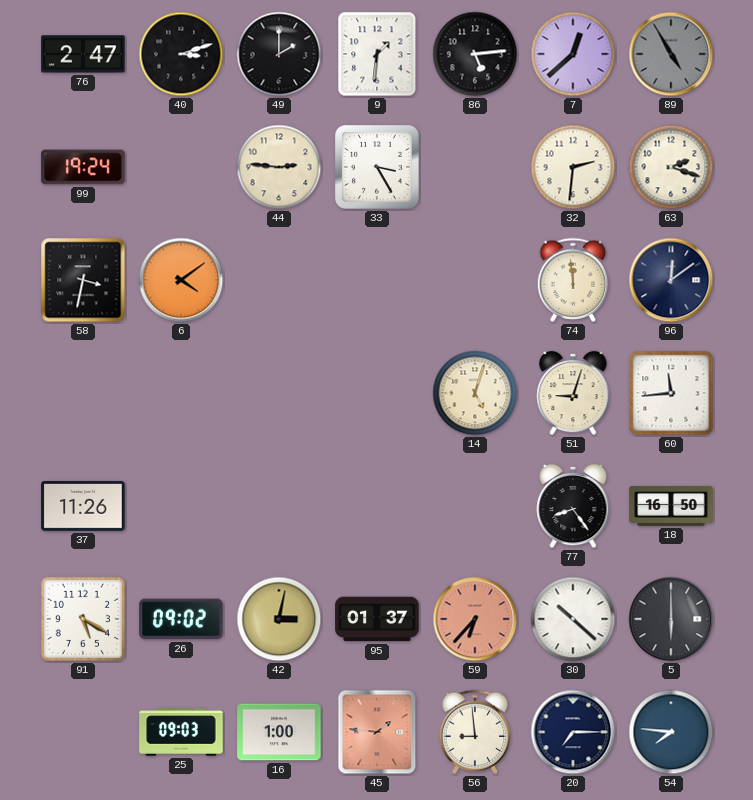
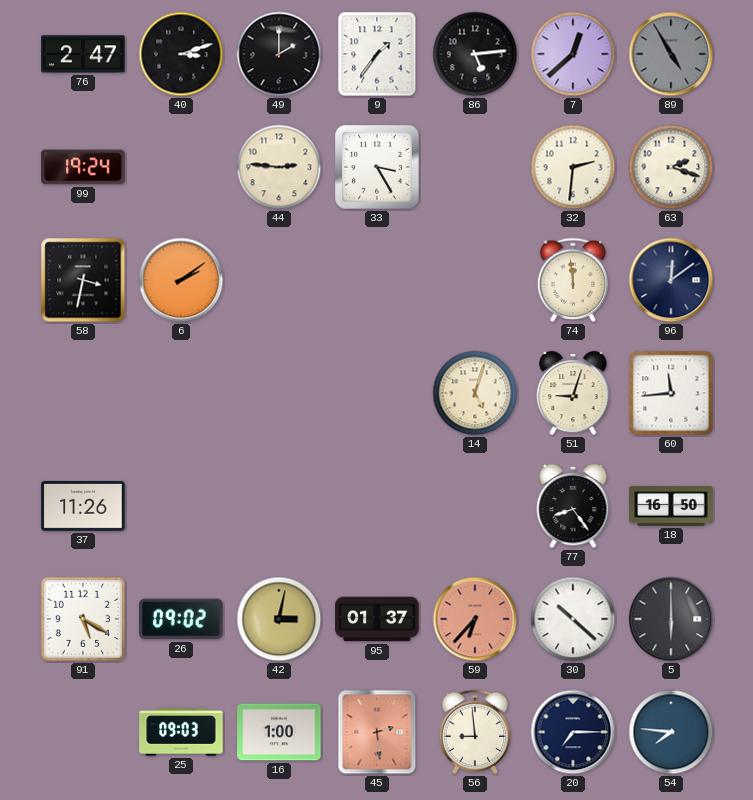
9: 1:31 -> 1:36 (377, 54)
6: 4:09 -> 2:09 (181, 280)
45: 1:46 -> 2:29 (377, 732)
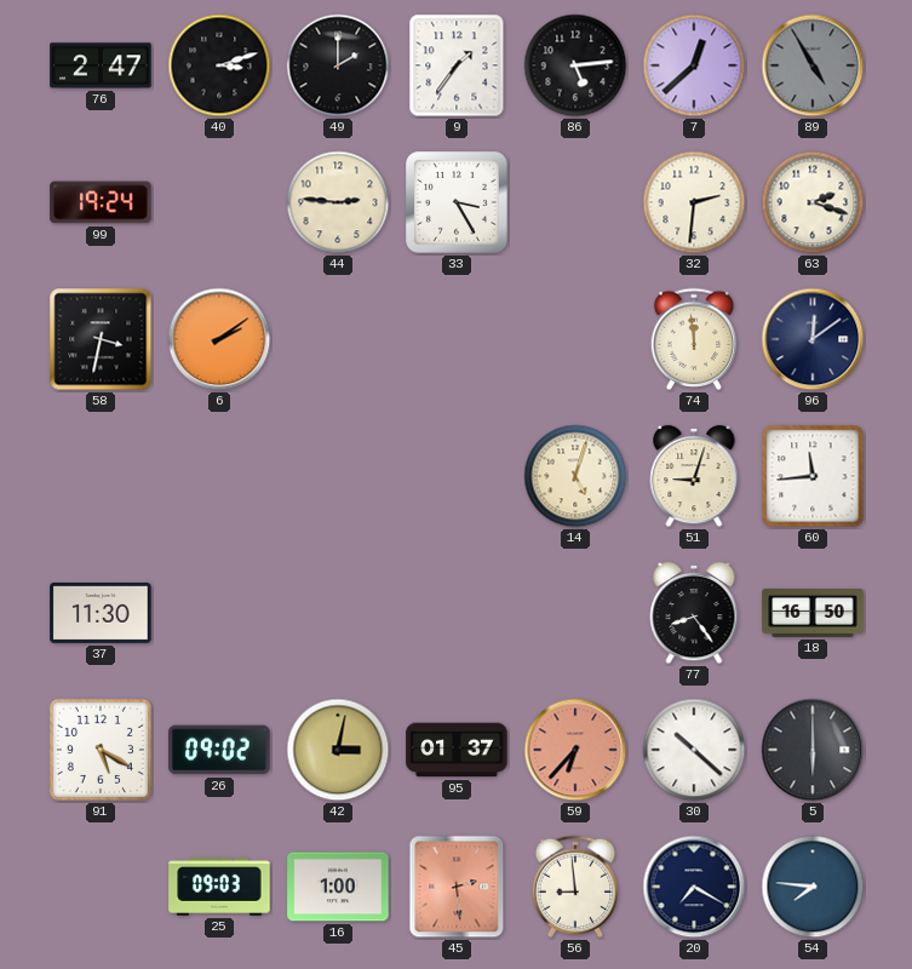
37: 11:26 -> 11:30 (101, 613)
20: 7:15 -> 7:20 (694, 887)
